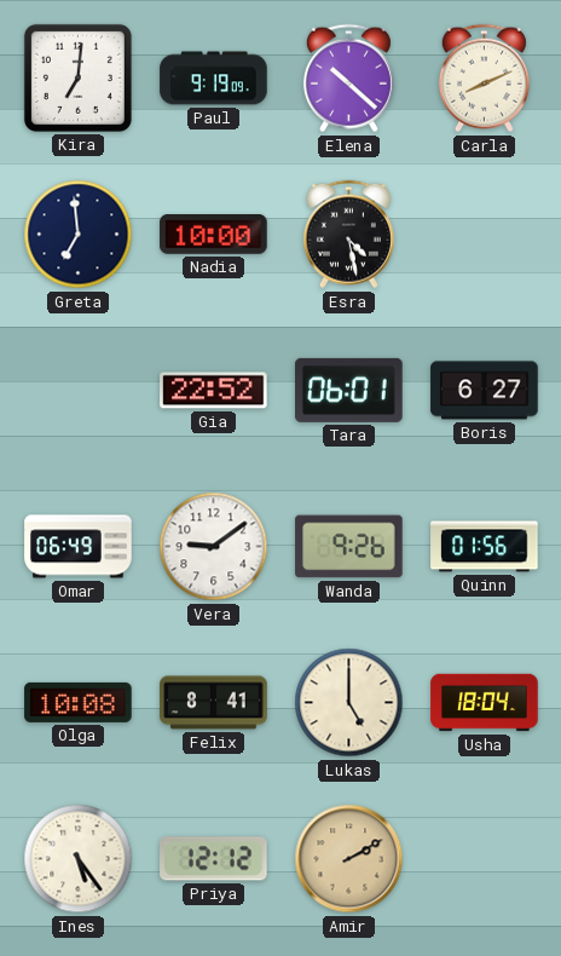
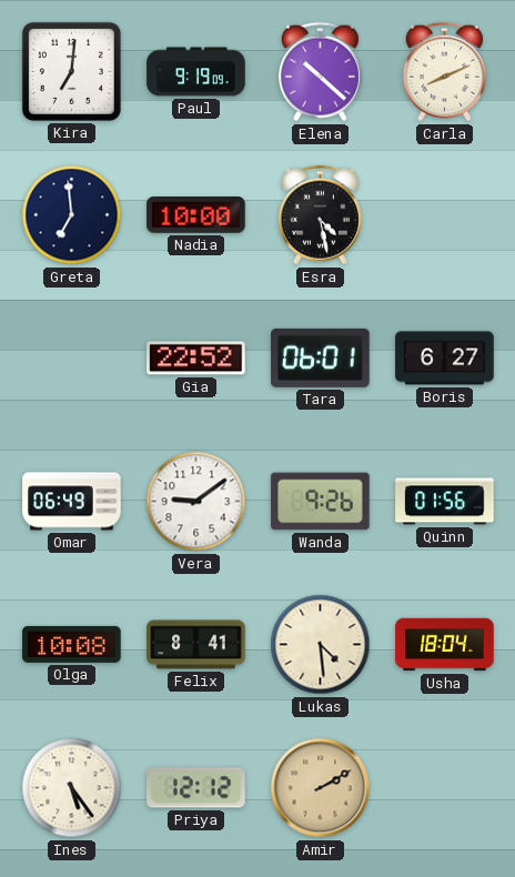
Lukas: 5:00 -> 4:29 (321, 645)
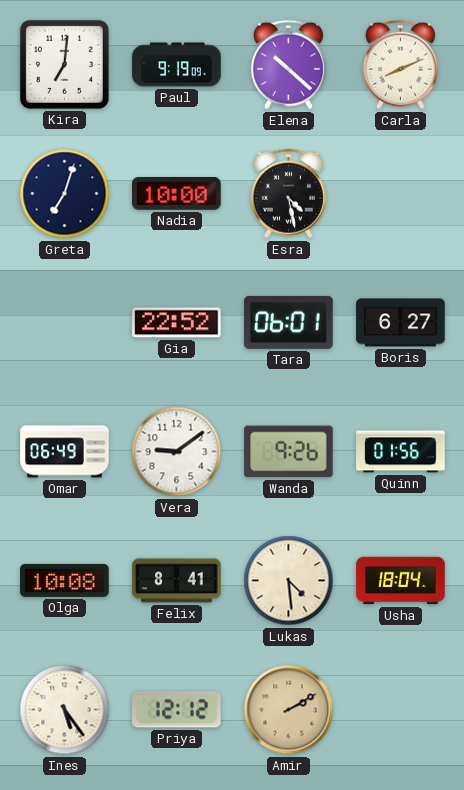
Greta: 6:59 -> 7:03 (65, 194)
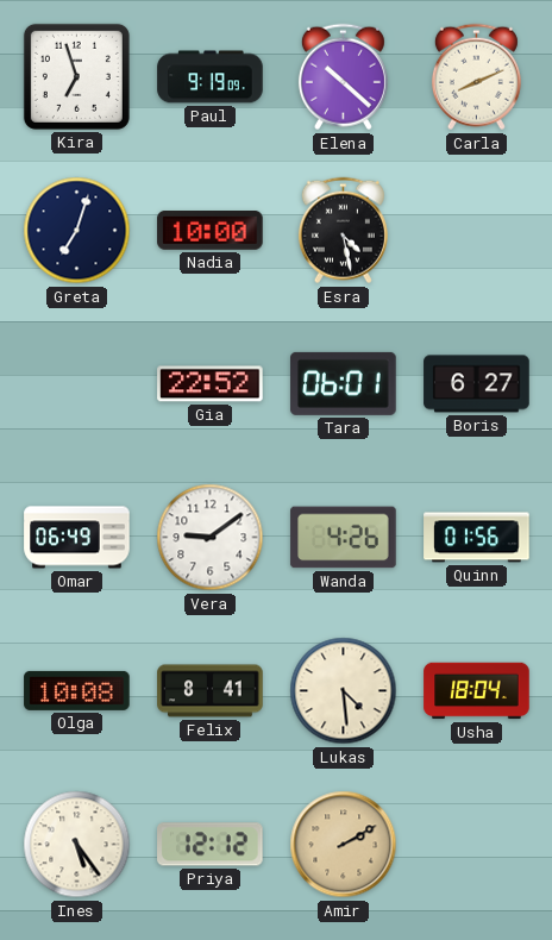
Kira: 7:01 -> 6:57 (76, 76)
Wanda: 9:26 -> 4:26 (344, 538)
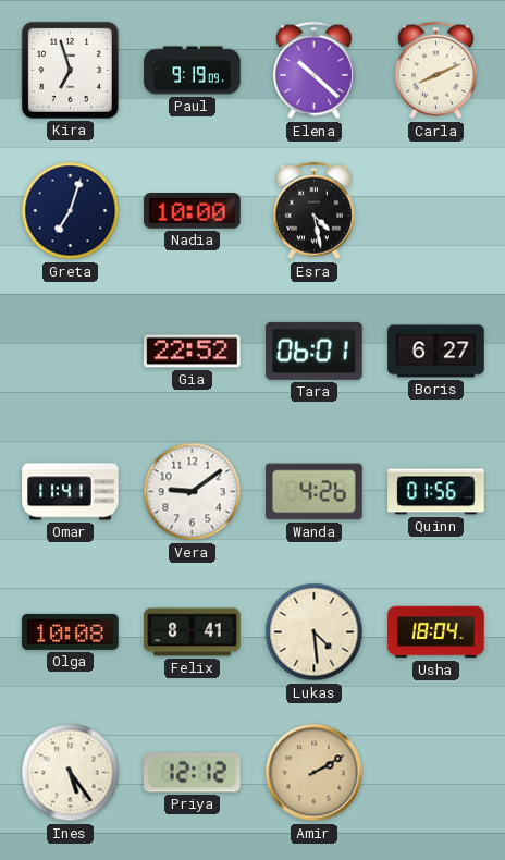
Omar: 06:49 -> 11:41 (71, 492)
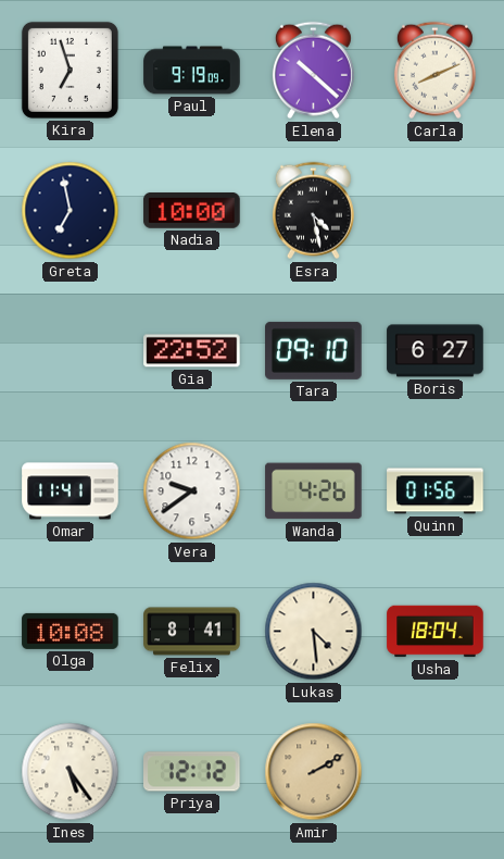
Greta: 7:03 -> 6:58 (71, 211)
Tara: 06:01 -> 09:10 (314, 350)
Vera: 9:09 -> 9:39 (192, 491)
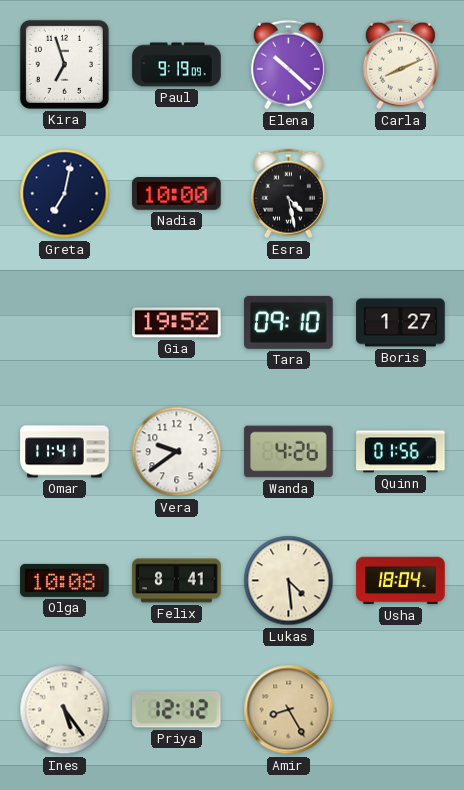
Greta: 6:58 -> 7:02 (65, 194)
Gia: 22:52 -> 19:52 (177, 323)
Boris: 6:27 -> 1:27 (401, 323)
Amir: 2:10 -> 8:25 (289, 710)
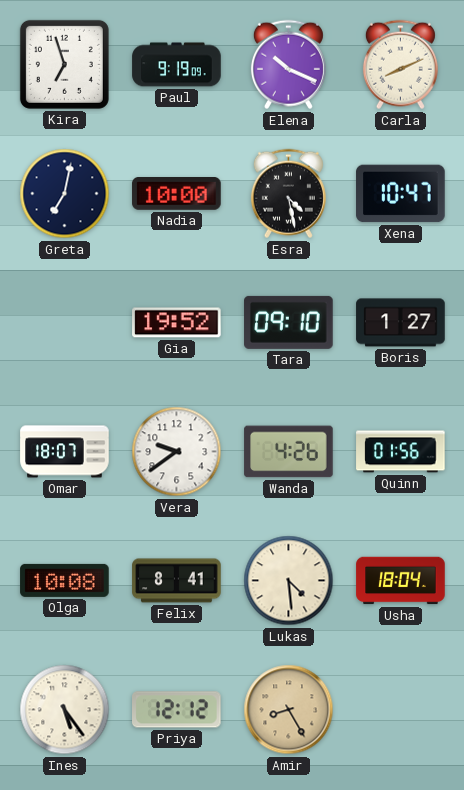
Elena: 10:22 -> 10:19 (288, 65)
Xena: none -> 10:47 (401, 194)
Omar: 11:41 -> 18:07 (65, 452)
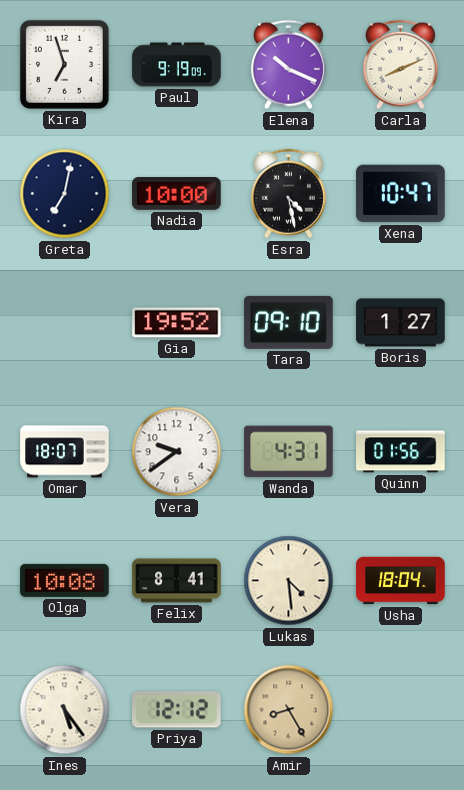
Wanda: 4:26 -> 4:31 (289, 452)
